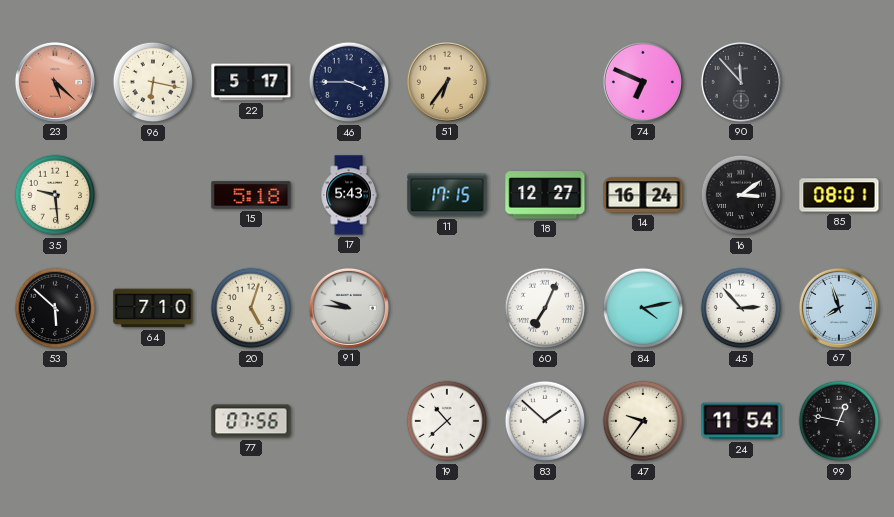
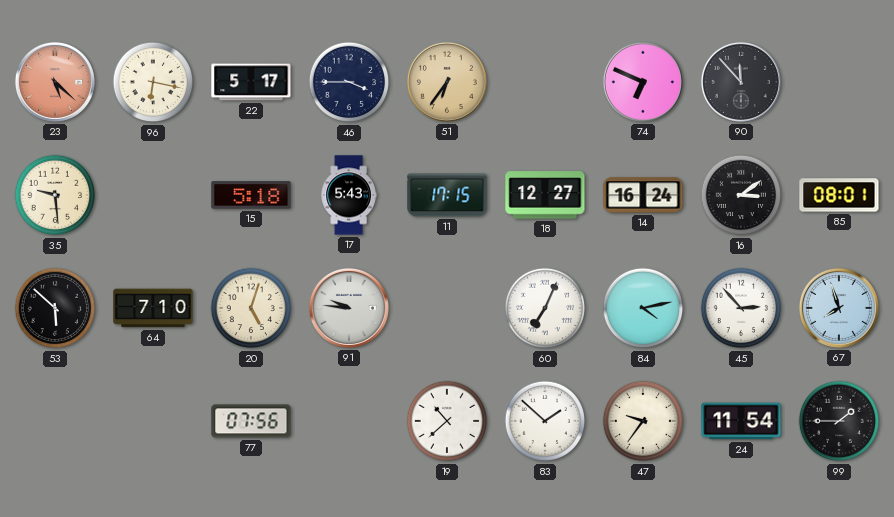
99: 12:47 -> 1:45 (839, 421)
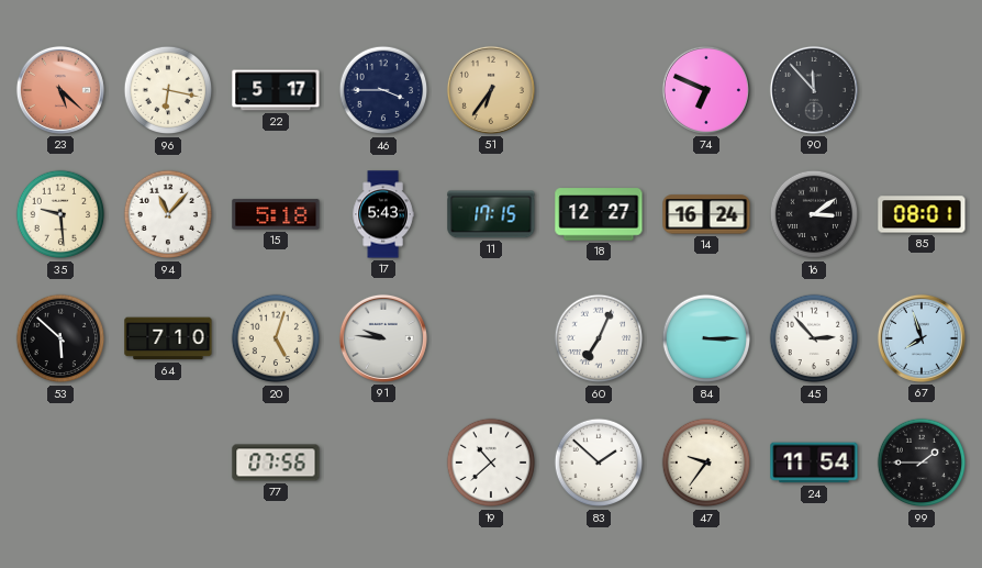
94: none -> 11:07 (168, 214)
84: 4:13 -> 3:15 (706, 338)
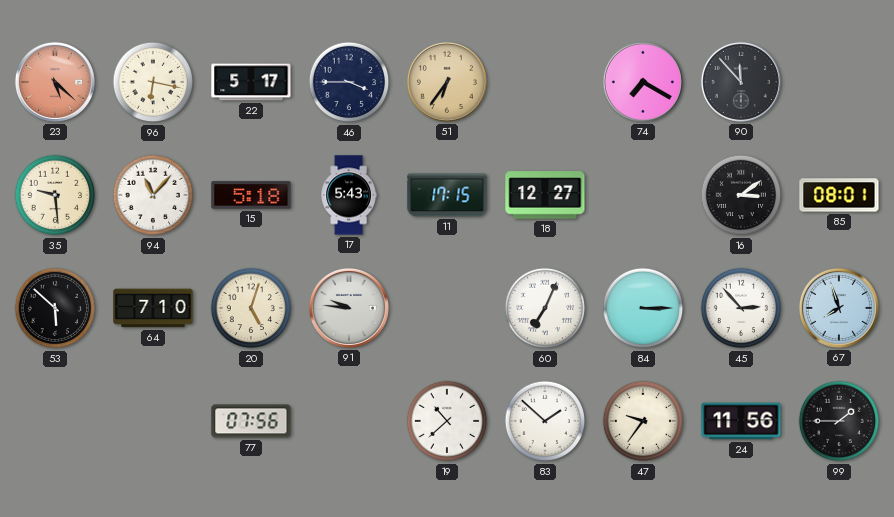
74: 6:49 -> 7:20 (643, 82)
14: 16:24 -> none (706, 214)
24: 11:54 -> 11:56 (741, 421)
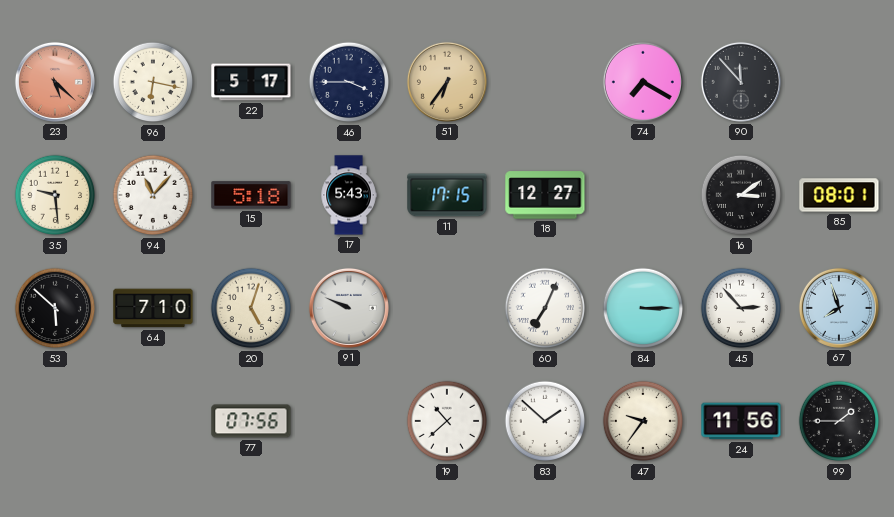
91: 9:46 -> 9:49 (349, 308)
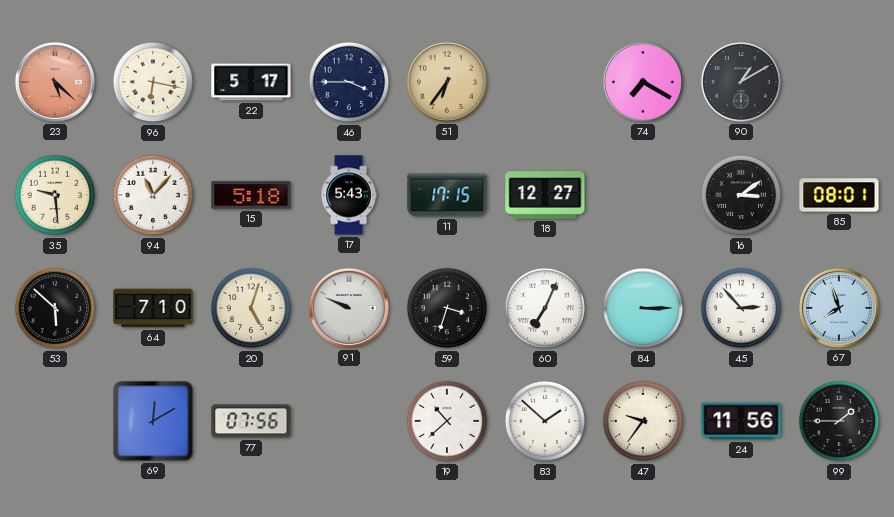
90: 11:53 -> 1:10 (741, 82)
59: none -> 3:33 (447, 308)
69: none -> 12:10 (153, 421)
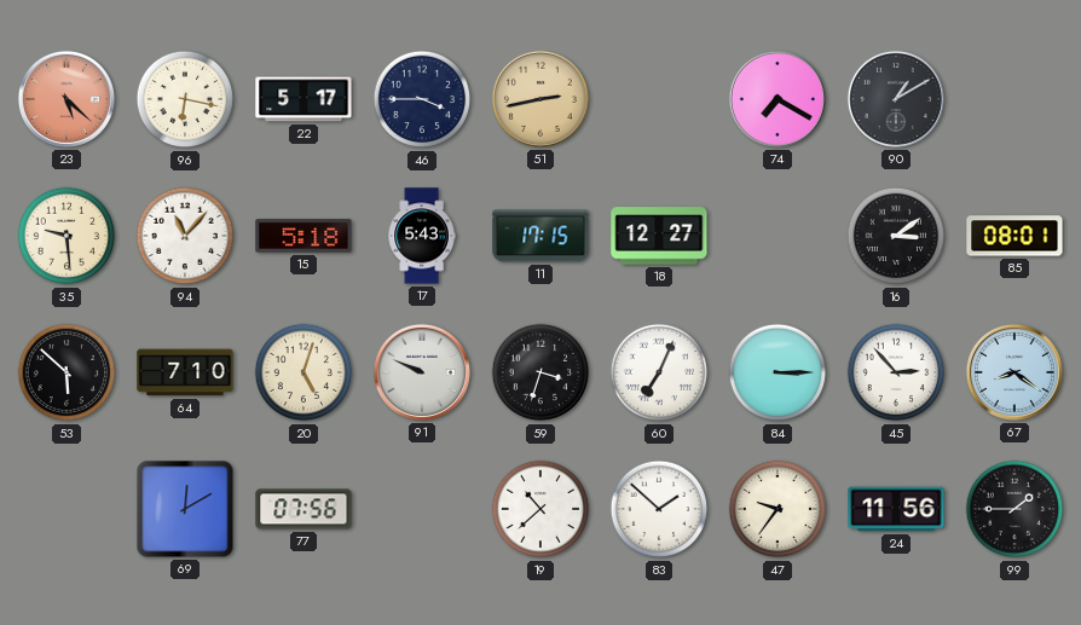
51: 6:36 -> 2:43 (540, 99)
67: 7:57 -> 8:21 (1014, 372)
